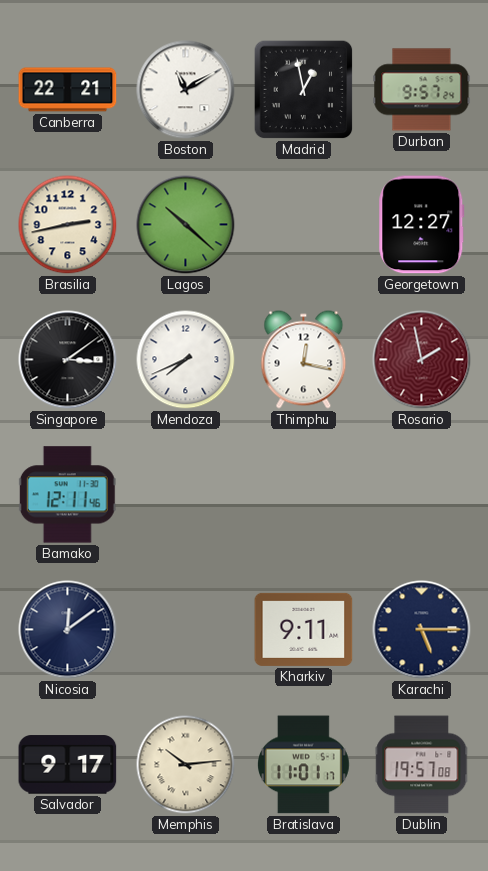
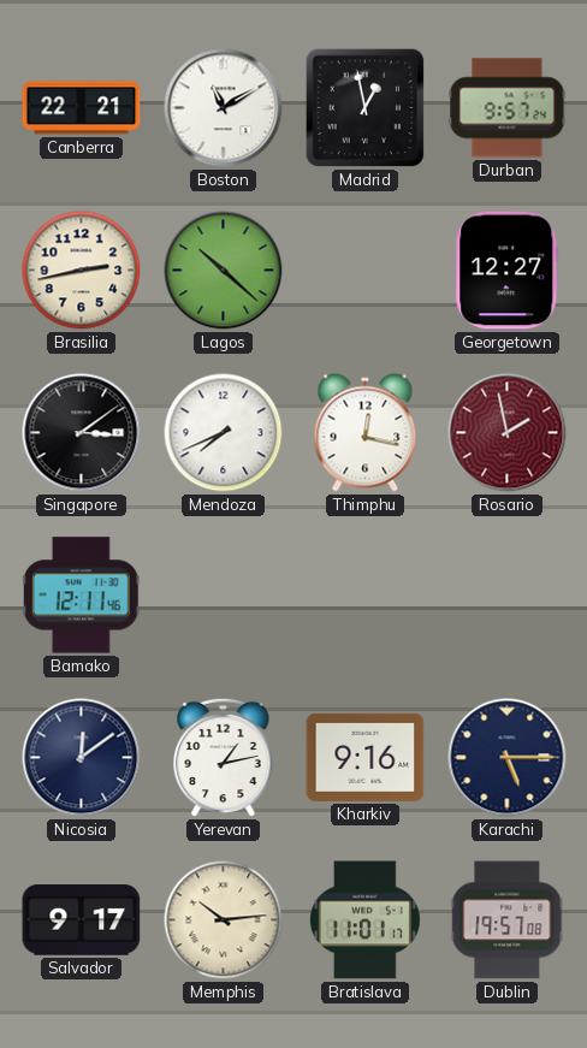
Yerevan: none -> 1:13 (224, 758)
Kharkiv: 9:11 -> 9:16 (366, 757)
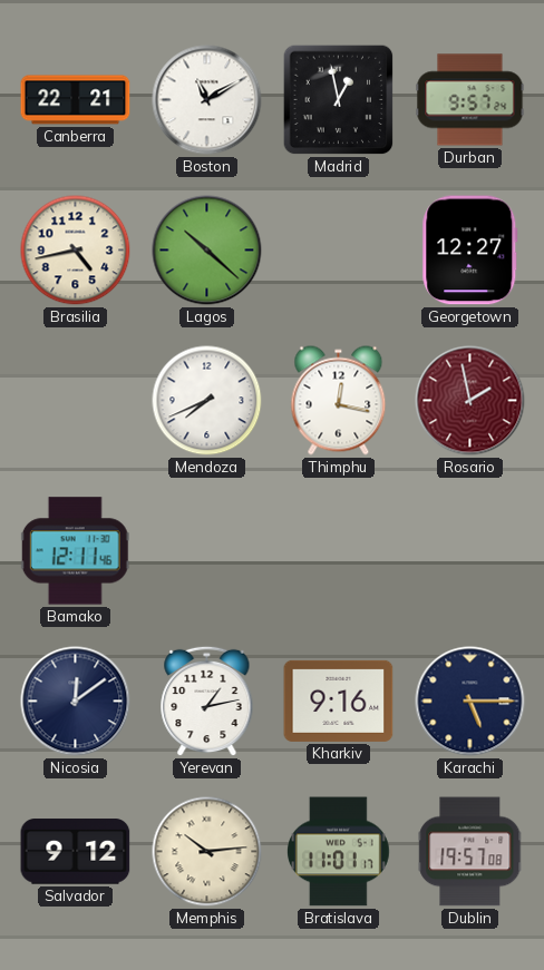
Brasilia: 2:43 -> 4:43 (76, 251)
Singapore: 3:09 -> none (82, 433)
Salvador: 9:17 -> 9:12 (76, 852)
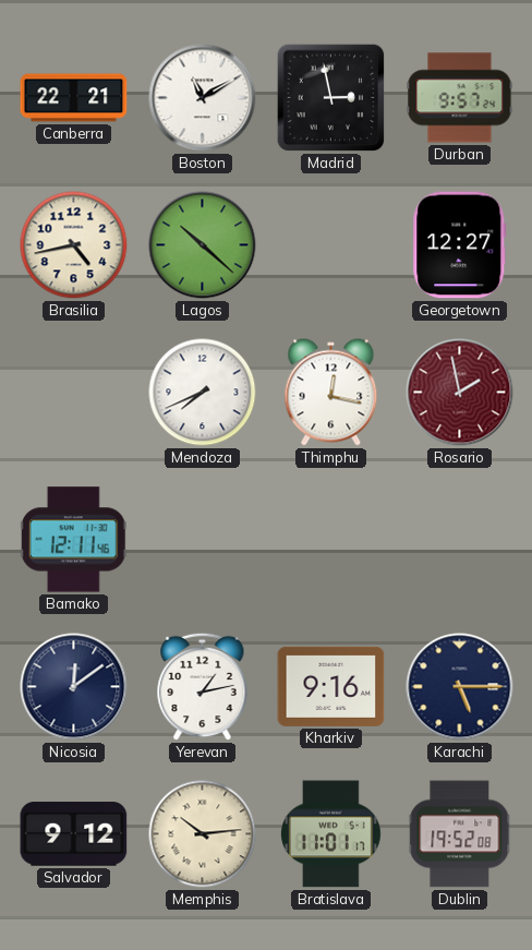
Madrid: 12:58 -> 2:58 (331, 98)
Dublin: 19:57 -> 19:52 (460, 834)
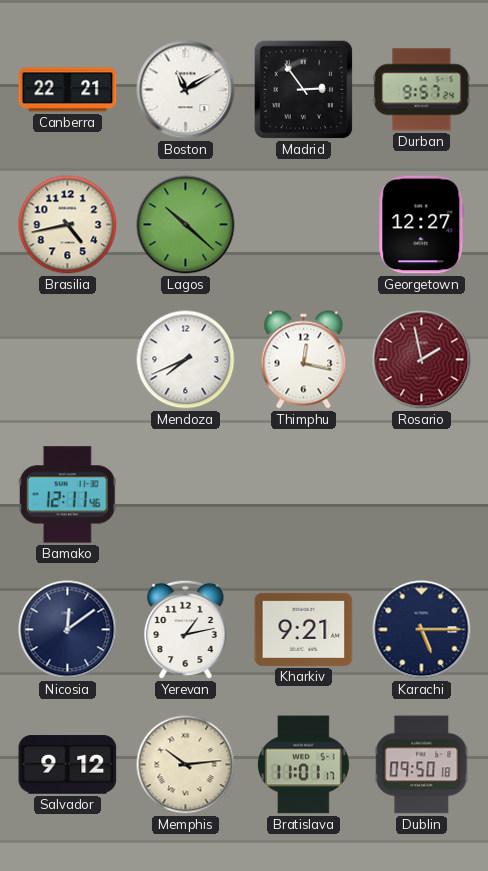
Madrid: 2:58 -> 2:54 (304, 90)
Kharkiv: 9:16 -> 9:21 (304, 629)
Dublin: 19:52 -> 09:50 (422, 765)
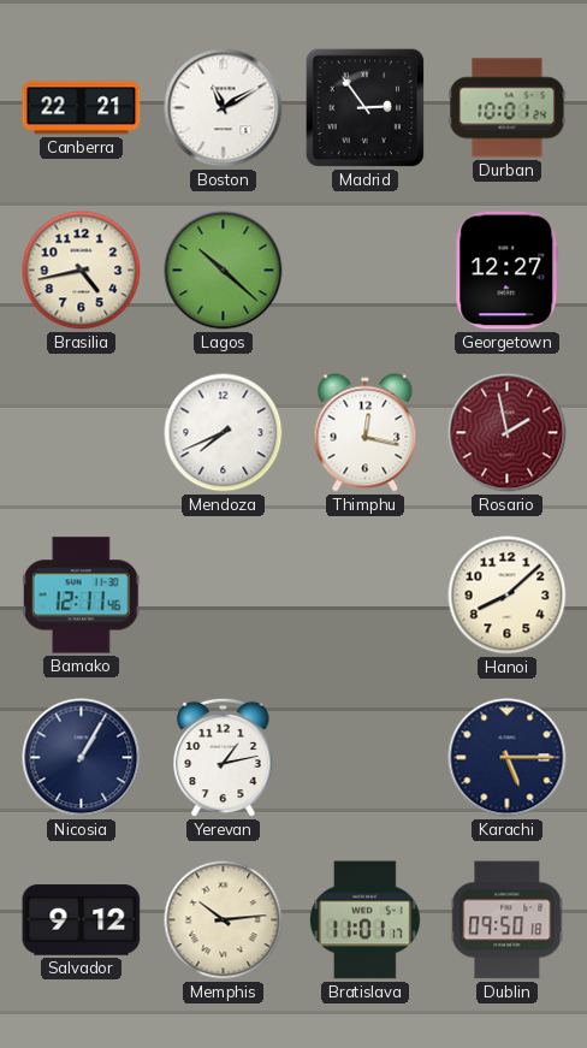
Durban: 9:57 -> 10:01 (508, 108)
Hanoi: none -> 8:08 (508, 596)
Nicosia: 12:09 -> 1:05 (82, 758)
Kharkiv: 9:21 -> none (304, 629)
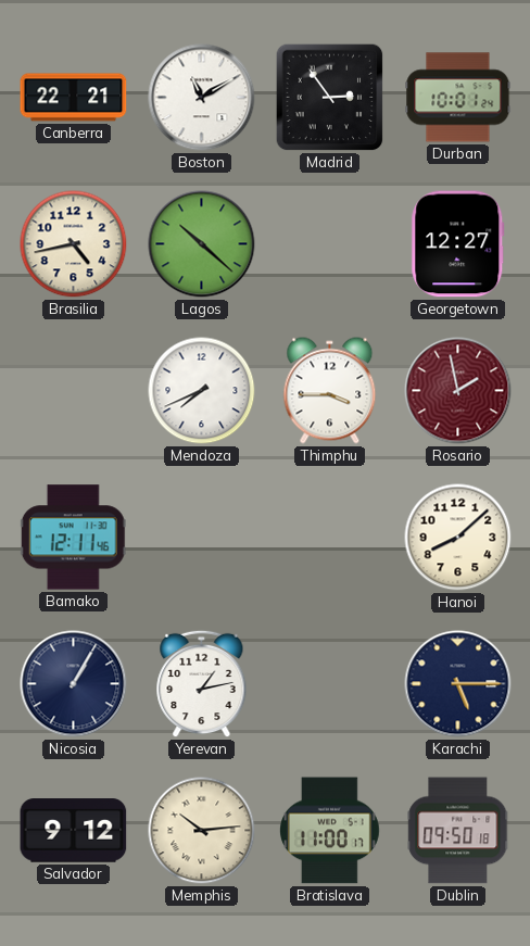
Thimphu: 12:17 -> 3:45 (330, 391)
Bratislava: 11:01 -> 11:00 (330, 831)
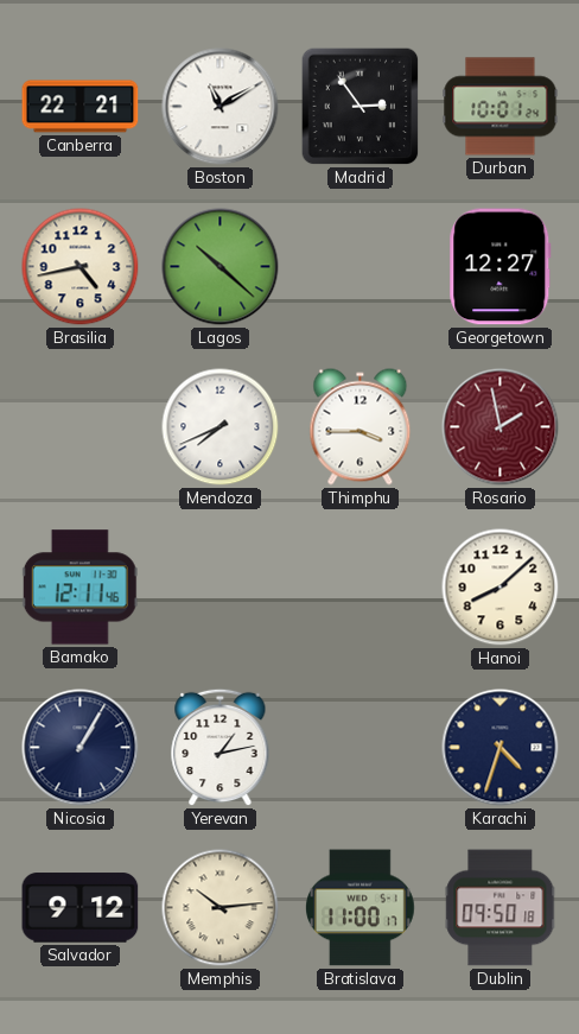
Karachi: 5:15 -> 4:33 (501, 748)
